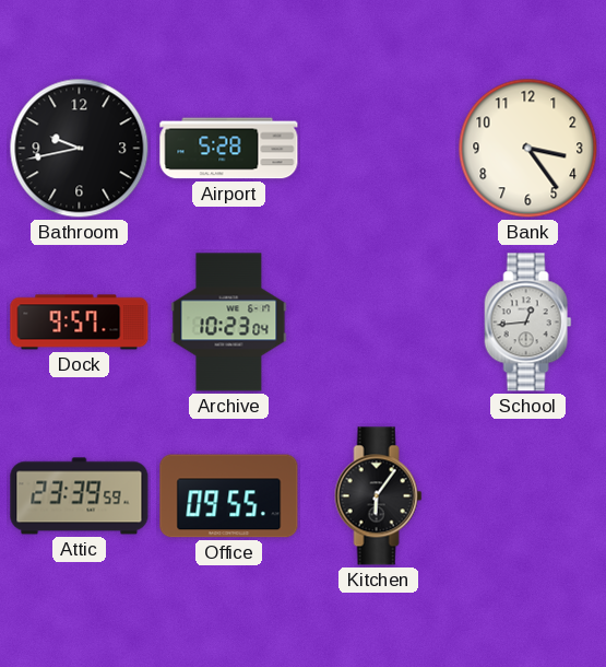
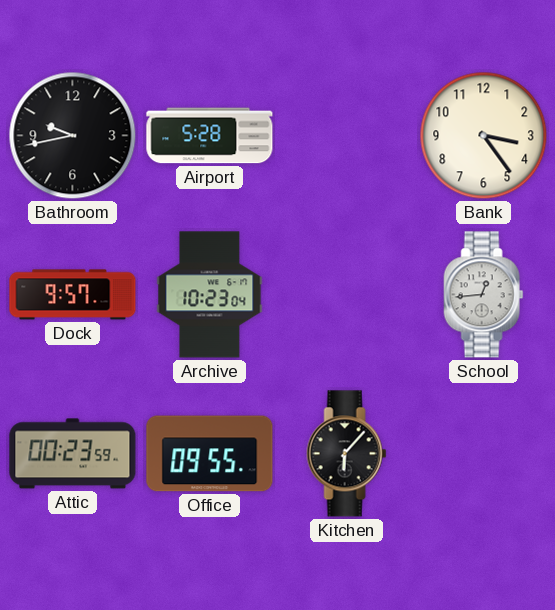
Attic: 23:39 -> 00:23 (73, 454)
Kitchen: 6:06 -> 6:07 (347, 454)
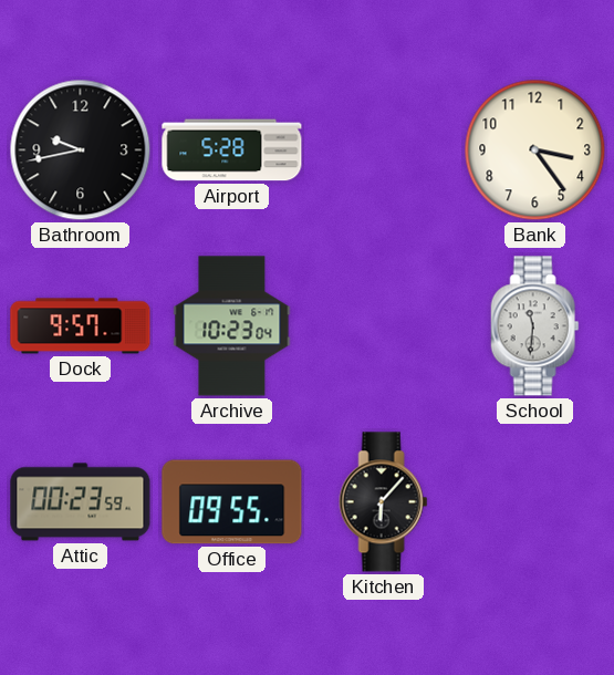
School: 12:44 -> 11:31 (535, 326)
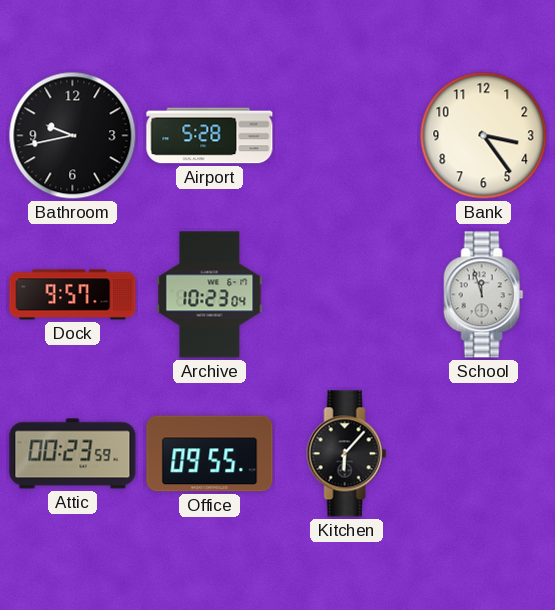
School: 11:31 -> 11:57 (484, 295)
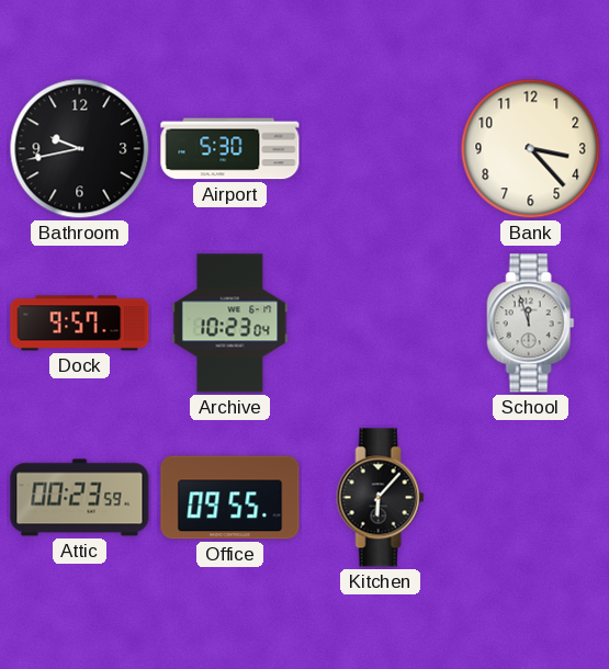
Airport: 5:28 -> 5:30 (230, 149)
Bank: 3:24 -> 3:23 (531, 149)
